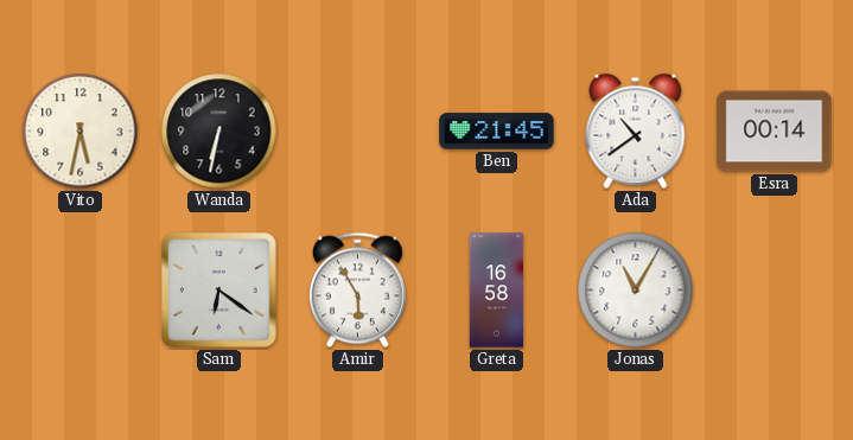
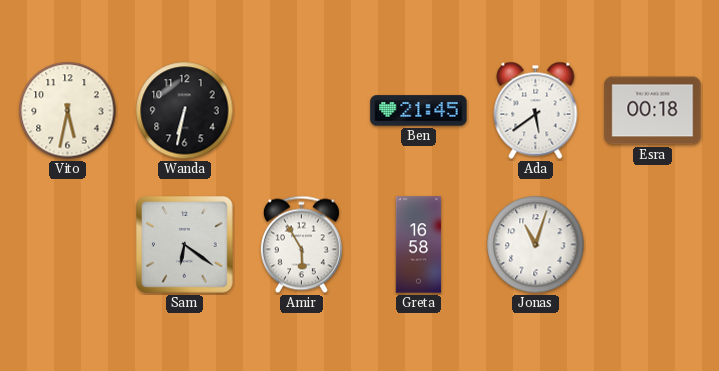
Ada: 10:39 -> 5:39 (536, 110)
Esra: 00:14 -> 00:18 (653, 111)
Jonas: 11:05 -> 11:03 (536, 245)
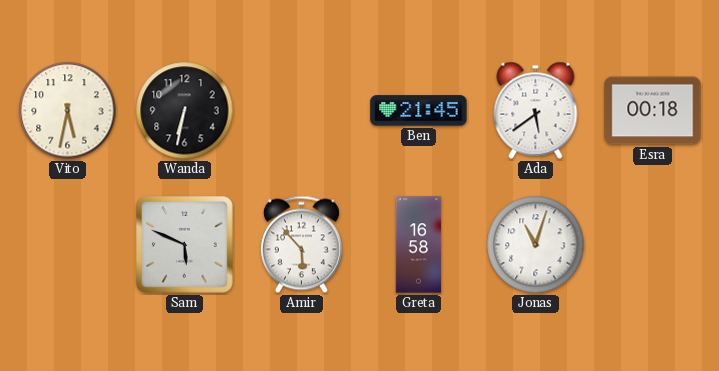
Sam: 6:21 -> 5:49 (185, 245)
Amir: 5:55 -> 5:53 (301, 245)
